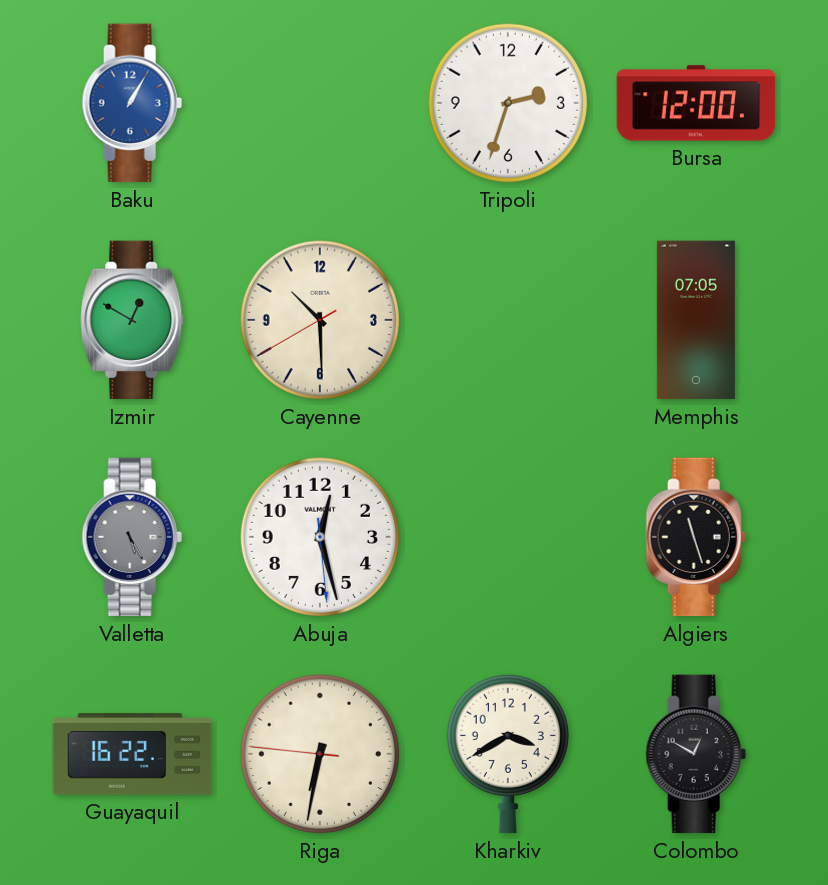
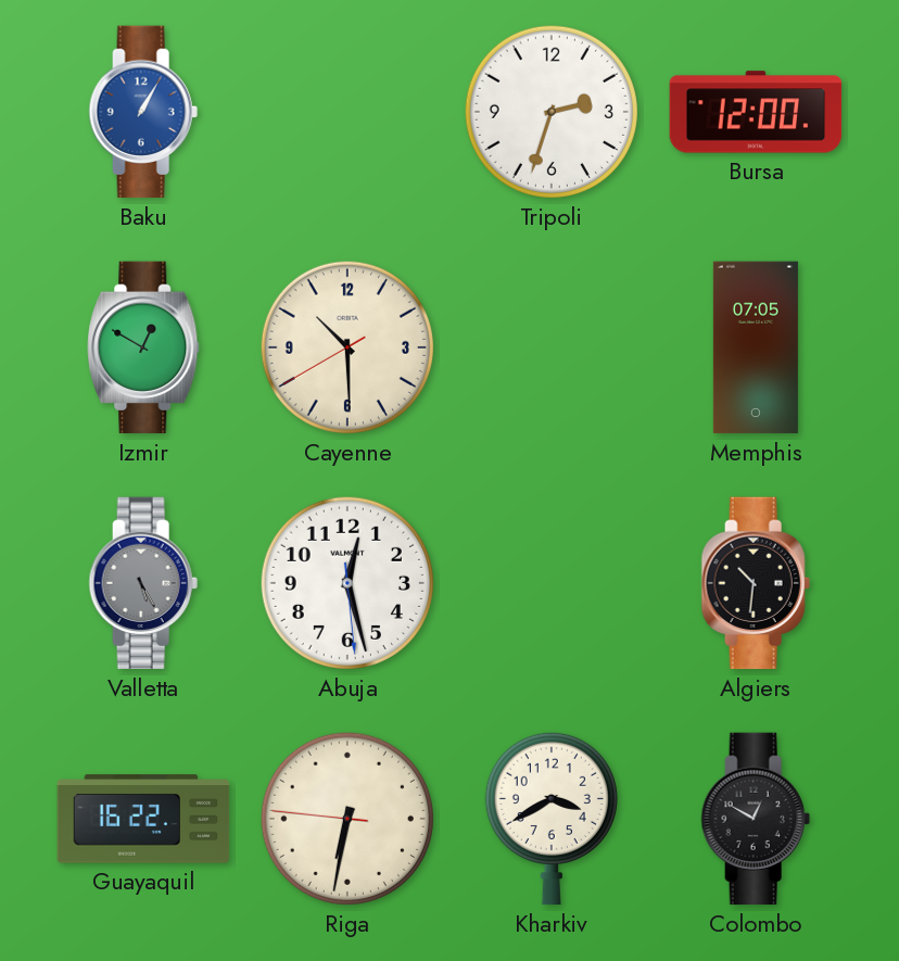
Algiers: 11:27 -> 10:31 (756, 583)
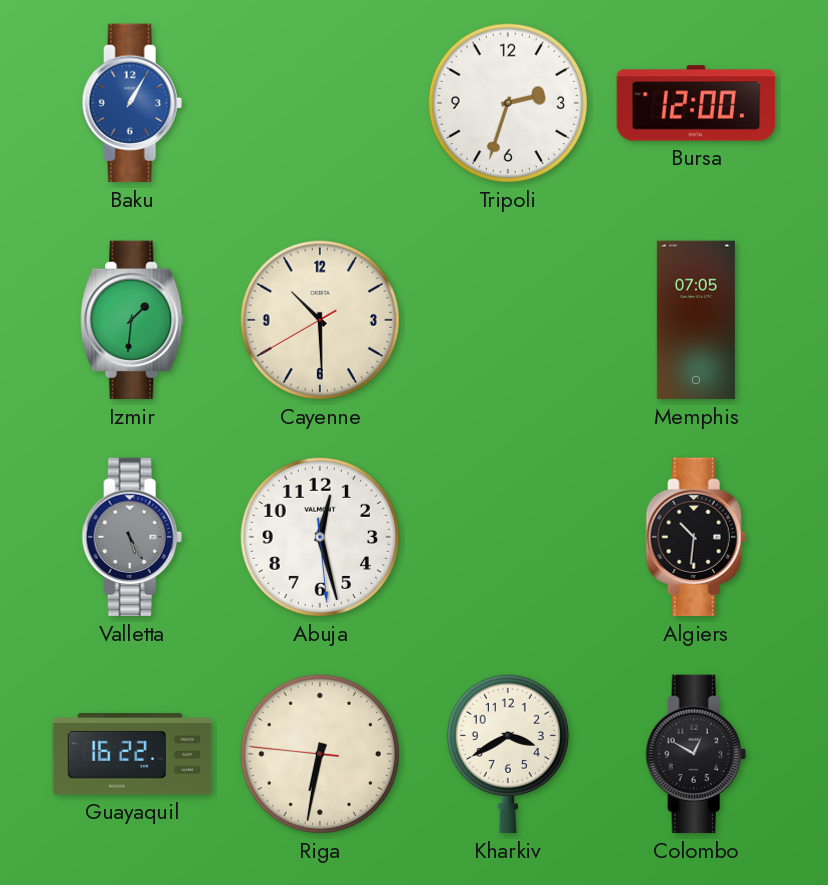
Izmir: 12:50 -> 1:31 (132, 320)
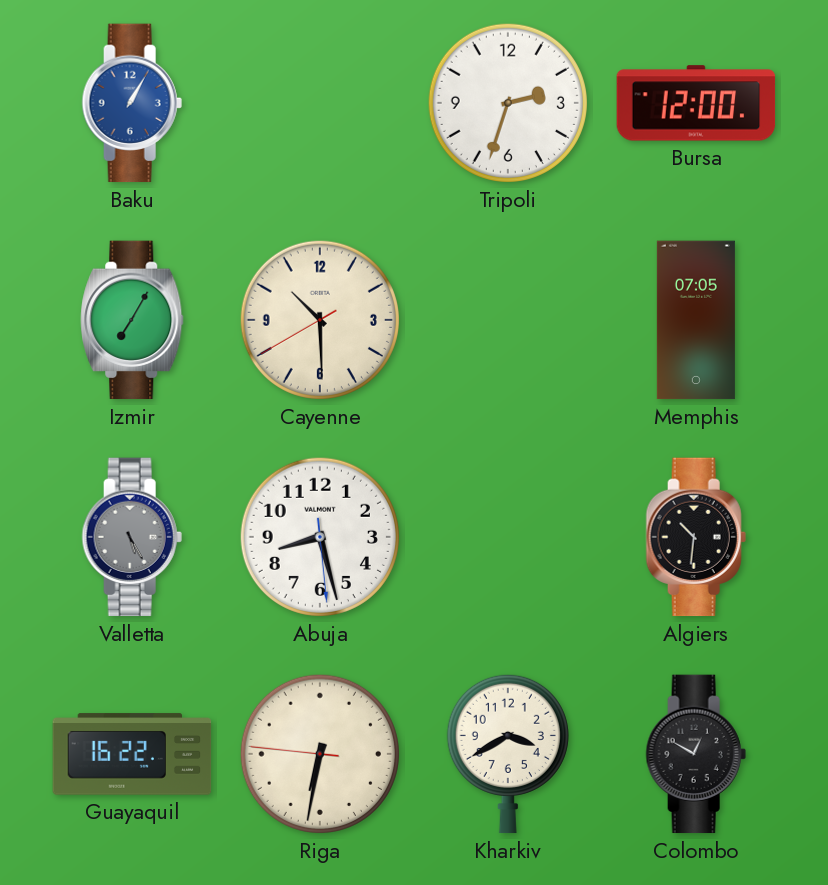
Izmir: 1:31 -> 7:05 (132, 320)
Abuja: 12:27 -> 8:27 (320, 537)
